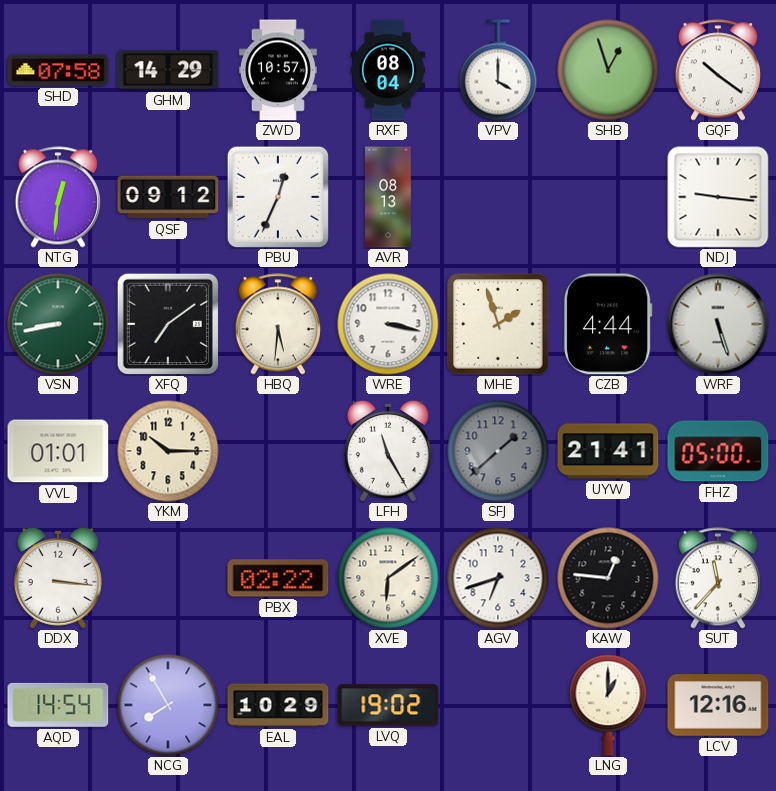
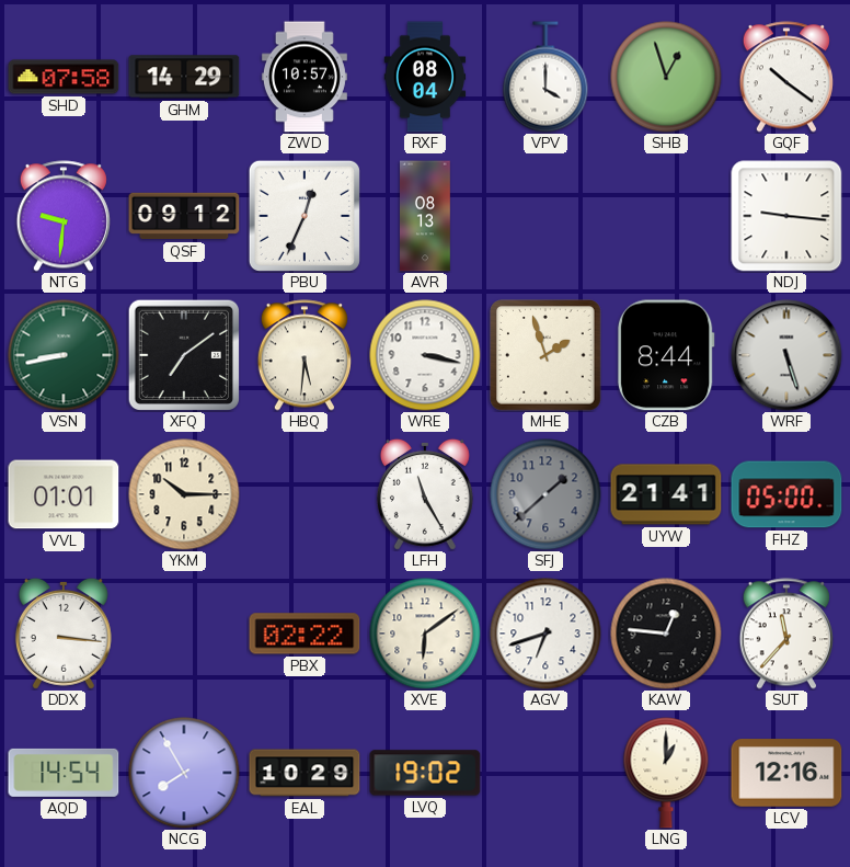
NTG: 12:31 -> 9:31 (64, 216)
CZB: 4:44 -> 8:44 (666, 355)
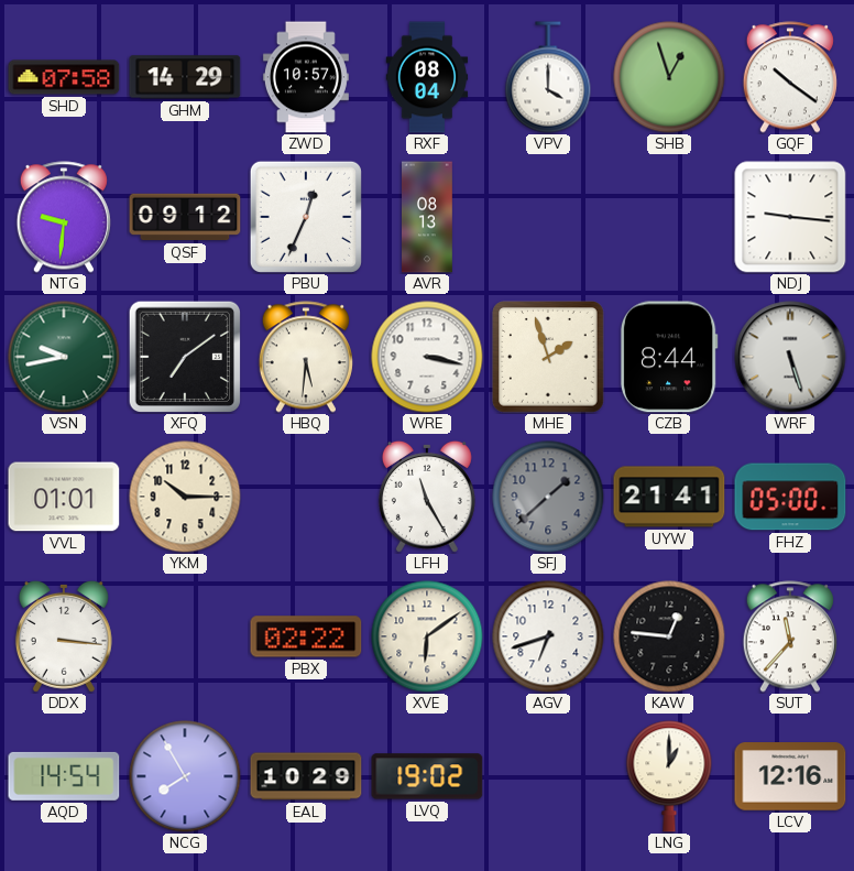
VSN: 8:43 -> 9:43 (64, 357)
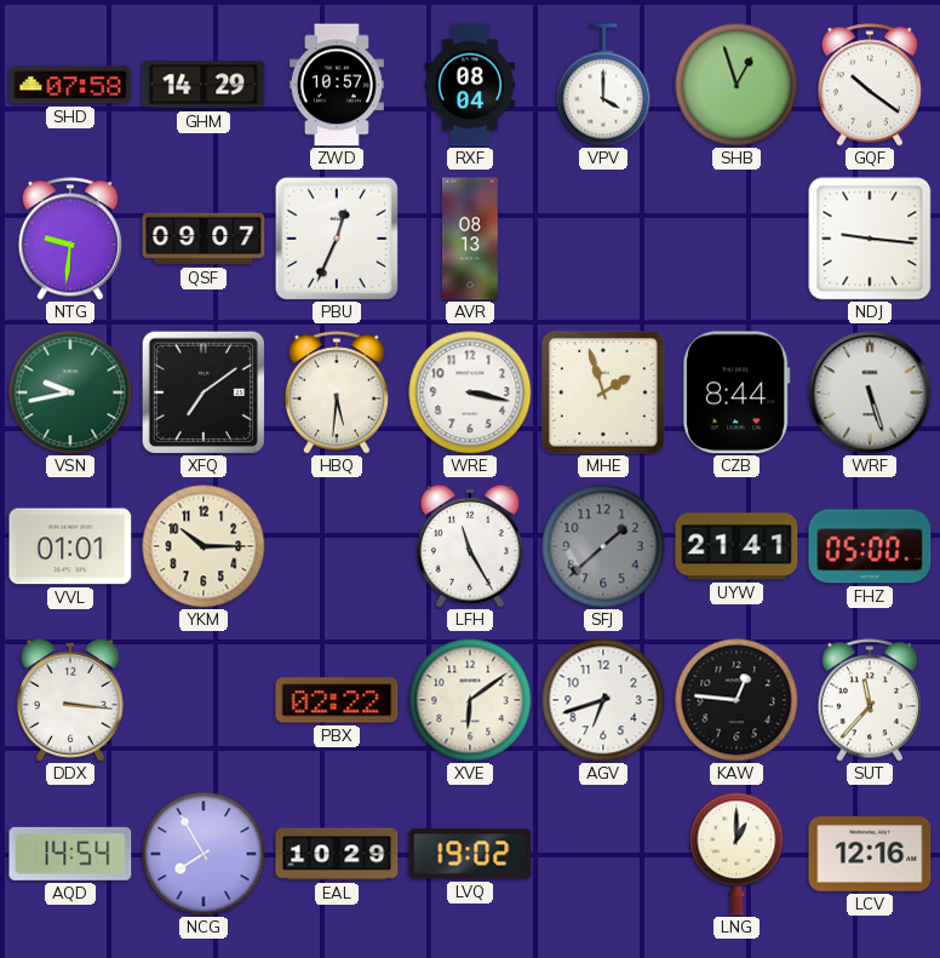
QSF: 09:12 -> 09:07 (204, 239)
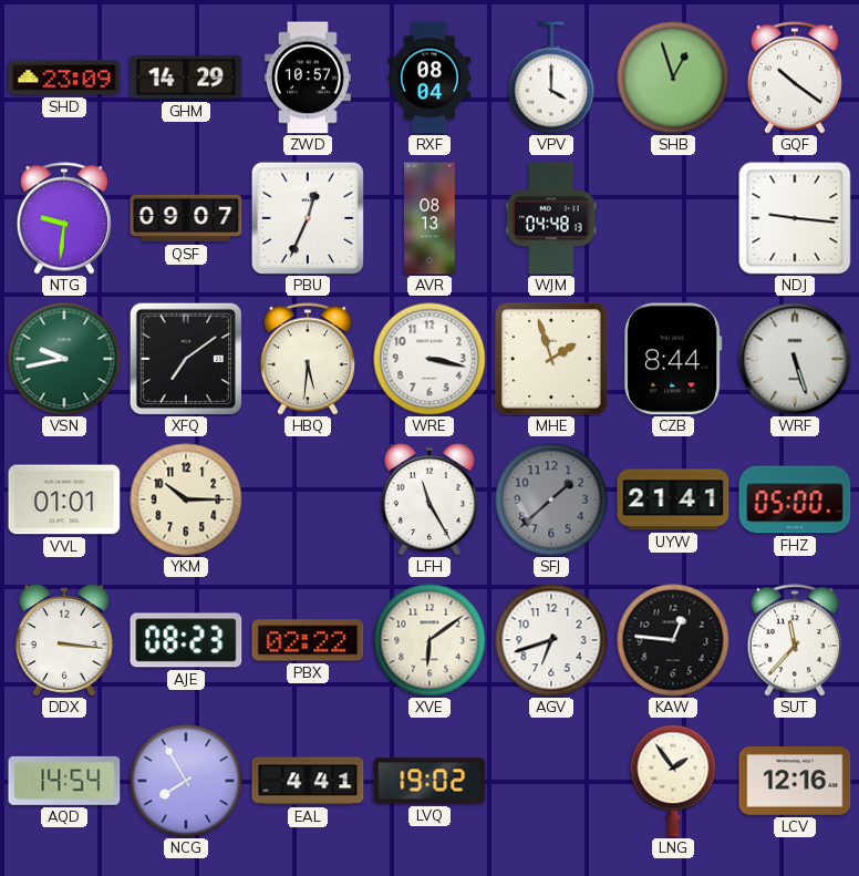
SHD: 07:58 -> 23:09 (64, 78)
WJM: none -> 04:48 (552, 218)
AJE: none -> 08:23 (186, 640)
EAL: 10:29 -> 4:41 (308, 781)
LNG: 1:00 -> 1:54 (673, 781)
